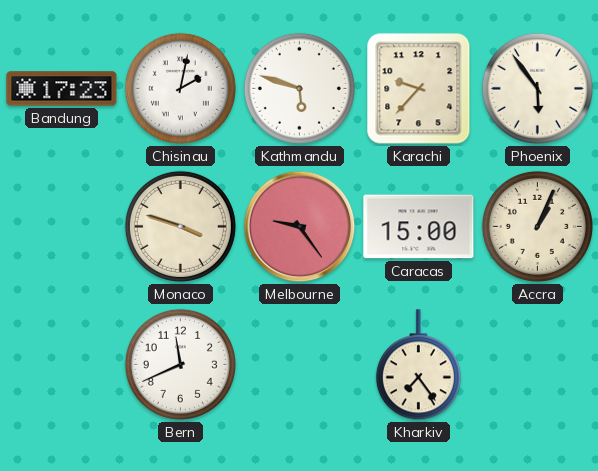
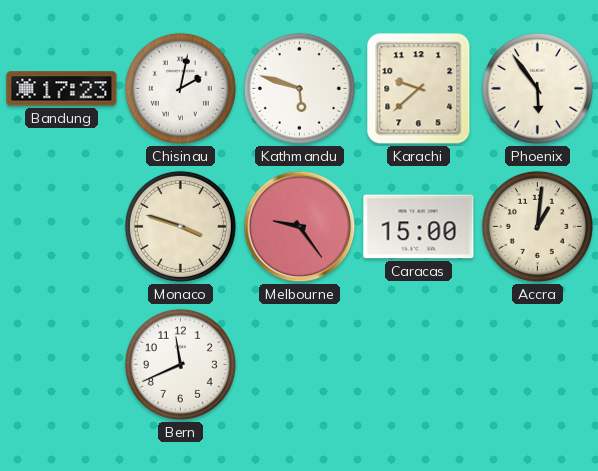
Karachi: 9:37 -> 9:38 (419, 89)
Accra: 1:04 -> 1:01 (537, 226)
Kharkiv: 7:24 -> none (418, 365)
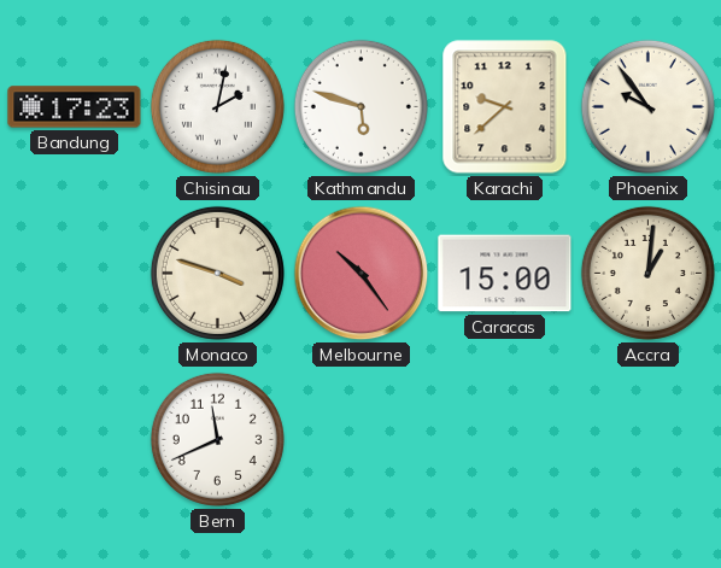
Phoenix: 5:54 -> 9:54 (647, 106)
Melbourne: 9:24 -> 10:24 (362, 274)
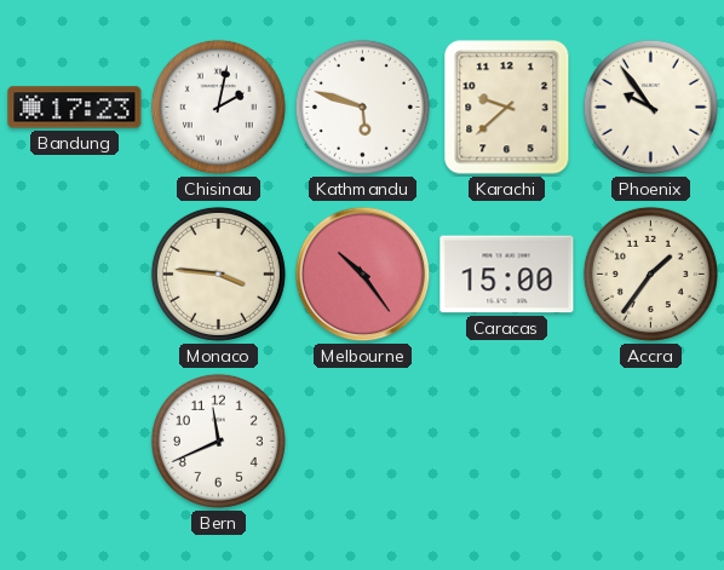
Monaco: 3:48 -> 3:46 (218, 274)
Accra: 1:01 -> 1:36 (650, 274)
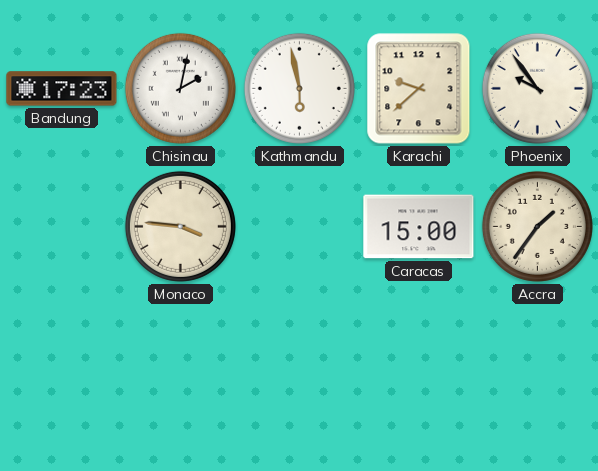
Kathmandu: 5:48 -> 5:58 (299, 88)
Melbourne: 10:24 -> none (363, 275)
Bern: 11:41 -> none (218, 441)
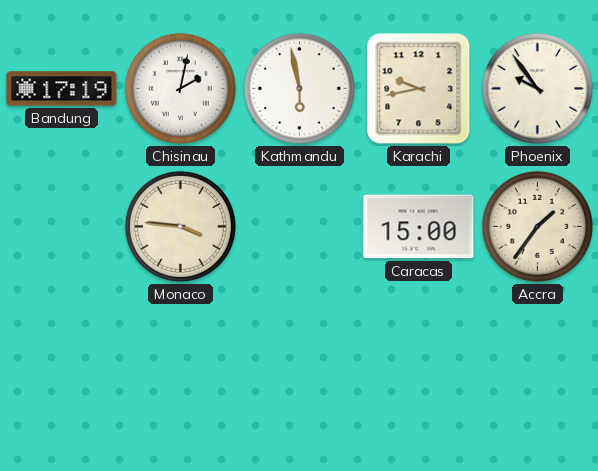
Bandung: 17:23 -> 17:19 (62, 89)
Karachi: 9:38 -> 9:43 (419, 89)
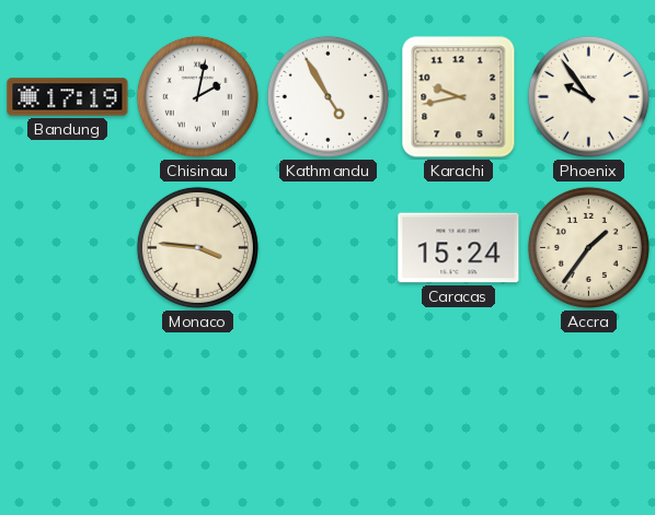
Kathmandu: 5:58 -> 4:55 (327, 96)
Caracas: 15:00 -> 15:24 (459, 248)
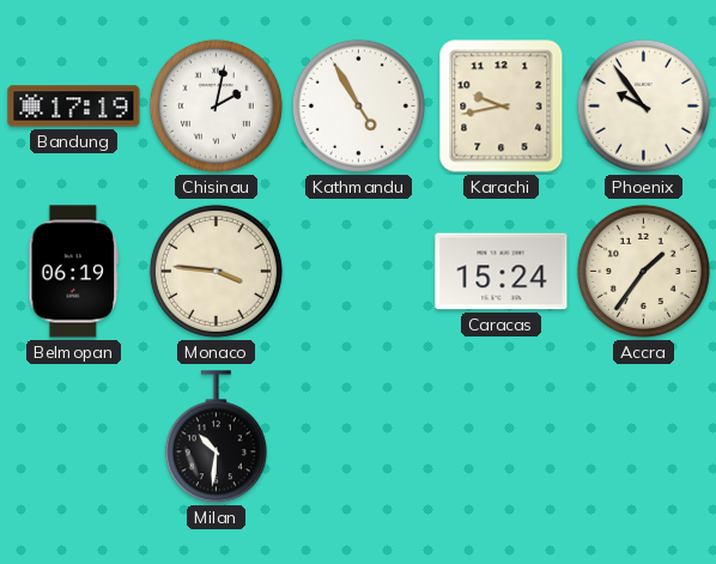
Belmopan: none -> 06:19 (74, 272)
Milan: none -> 10:31 (216, 437)
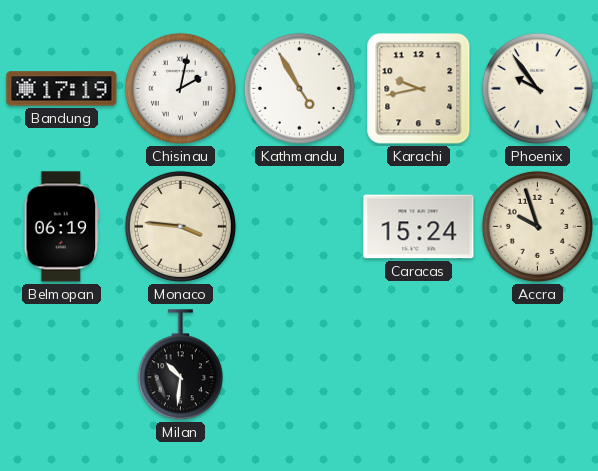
Accra: 1:36 -> 9:57 (537, 226)
